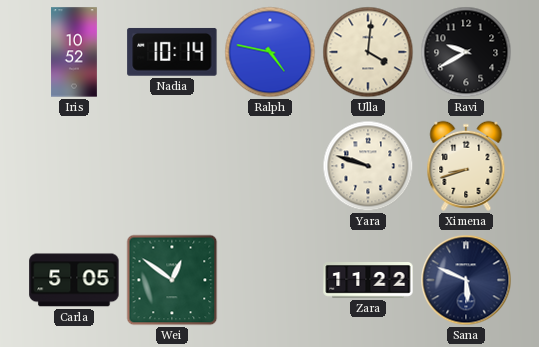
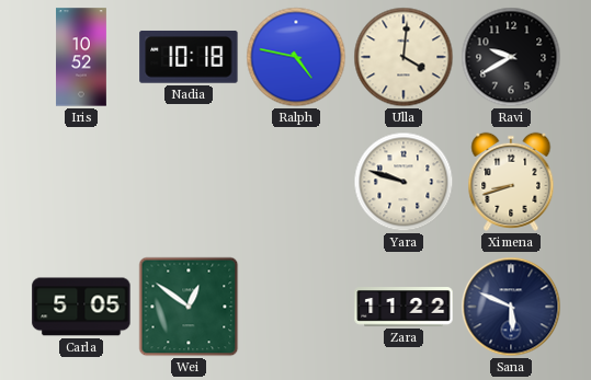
Nadia: 10:14 -> 10:18 (189, 57)
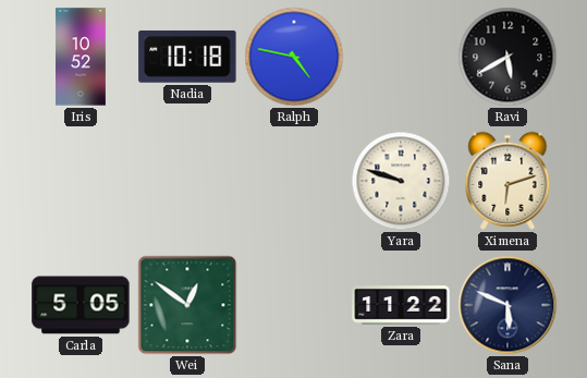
Ulla: 4:01 -> none (404, 57)
Ravi: 9:40 -> 5:40 (507, 57)
Ximena: 8:42 -> 6:12 (507, 181)
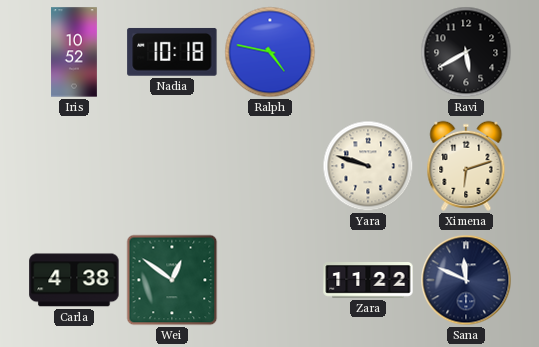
Carla: 5:05 -> 4:38 (74, 280)
Sana: 5:49 -> 11:49 (466, 280)
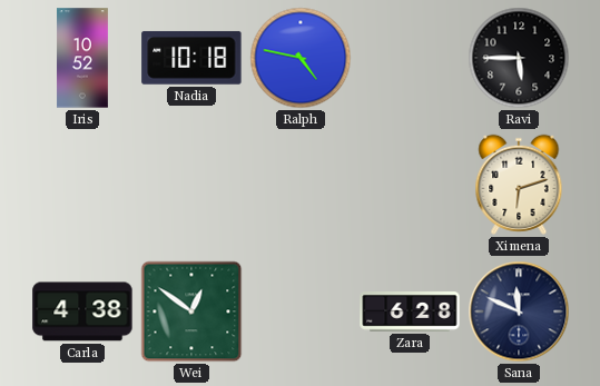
Ravi: 5:40 -> 5:45 (519, 58)
Yara: 9:48 -> none (368, 166)
Zara: 11:22 -> 6:28 (410, 311)
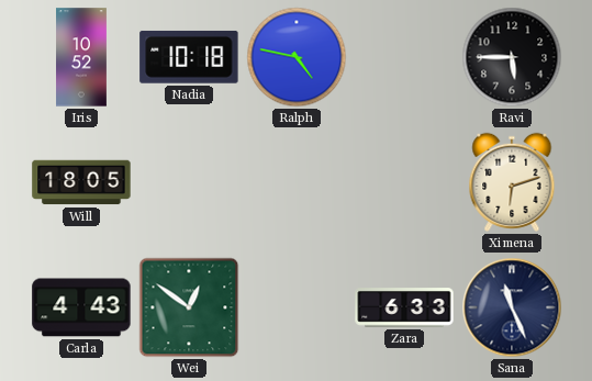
Will: none -> 18:05 (81, 182)
Carla: 4:38 -> 4:43 (81, 307)
Zara: 6:28 -> 6:33 (404, 307)
Sana: 11:49 -> 11:26 (512, 307)
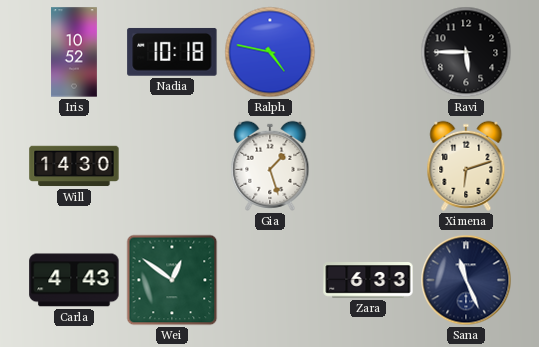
Will: 18:05 -> 14:30 (74, 166)
Gia: none -> 1:27 (270, 166)
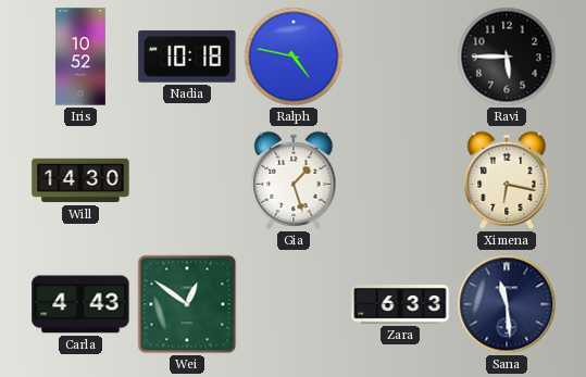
Ximena: 6:12 -> 6:17 (507, 180)
Sana: 11:26 -> 11:29 (507, 304)
